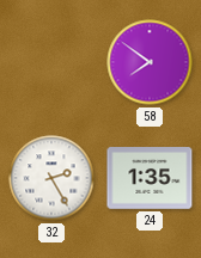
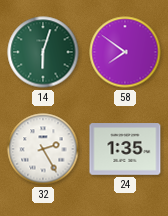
14: none -> 6:03 (43, 52)
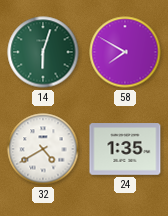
58: 7:51 -> 7:50 (125, 52)
32: 2:25 -> 4:40 (43, 149)
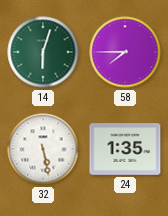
58: 7:50 -> 7:45 (125, 52)
32: 4:40 -> 5:28 (43, 149)
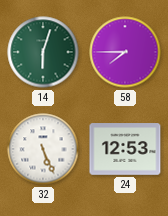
32: 5:28 -> 5:26 (43, 149)
24: 1:35 -> 12:53 (125, 149)
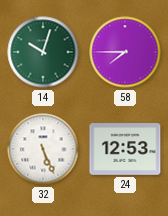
14: 6:03 -> 10:03 (43, 52)
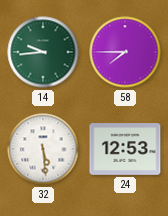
14: 10:03 -> 9:44 (43, 52)
32: 5:26 -> 5:29 (43, 149)
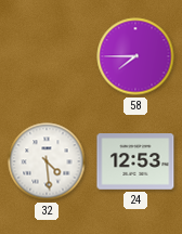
14: 9:44 -> none (43, 52)
32: 5:29 -> 4:29 (47, 161)
